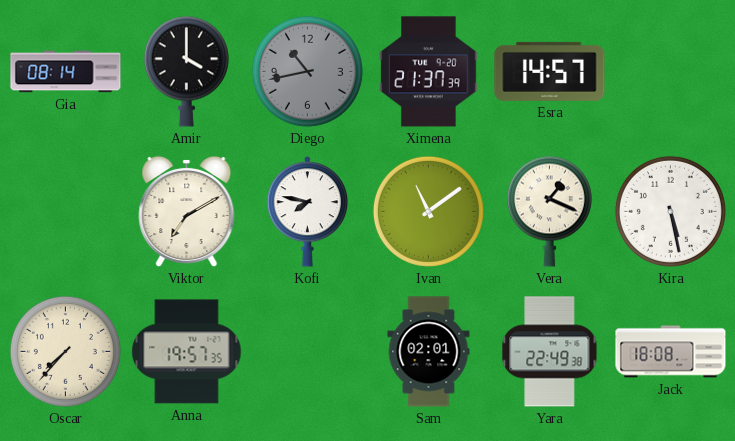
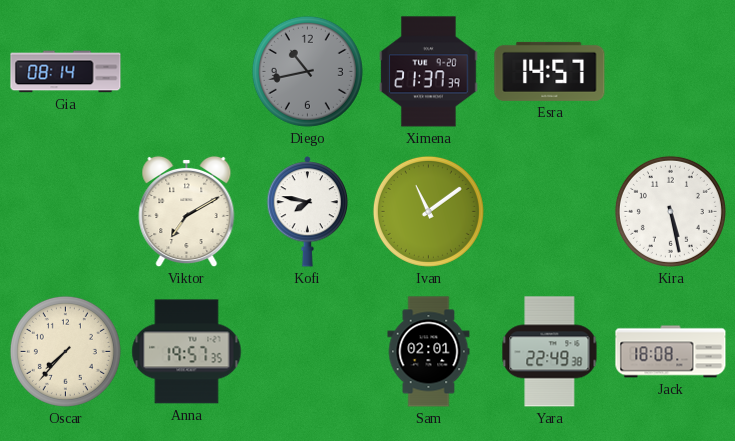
Amir: 4:00 -> none (186, 71)
Vera: 1:19 -> none (549, 211)
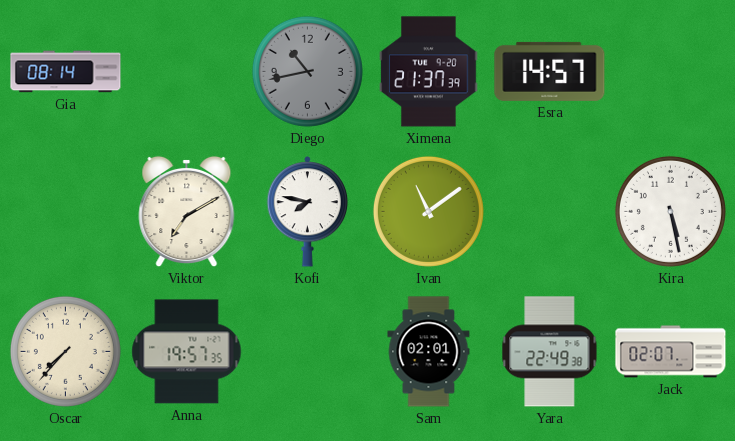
Jack: 18:08 -> 02:07 (671, 352)
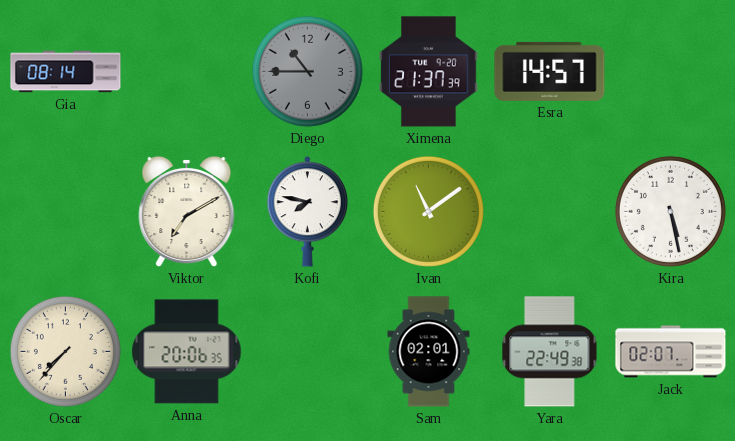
Diego: 10:43 -> 10:45 (307, 71)
Anna: 19:57 -> 20:06 (187, 352)
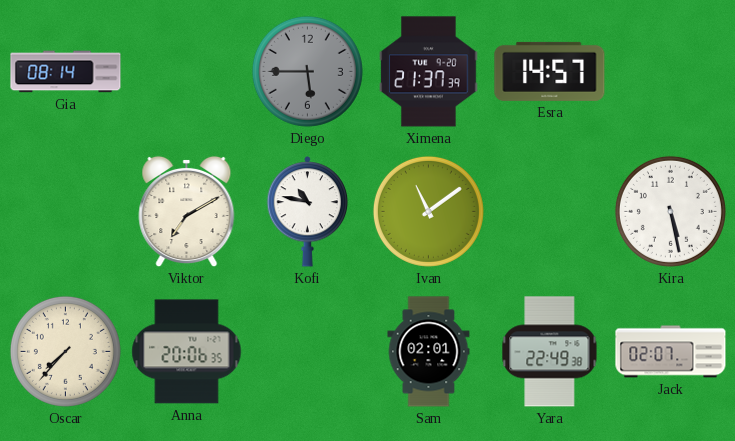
Diego: 10:45 -> 5:45 (307, 71)
Kofi: 7:47 -> 10:47 (308, 212)
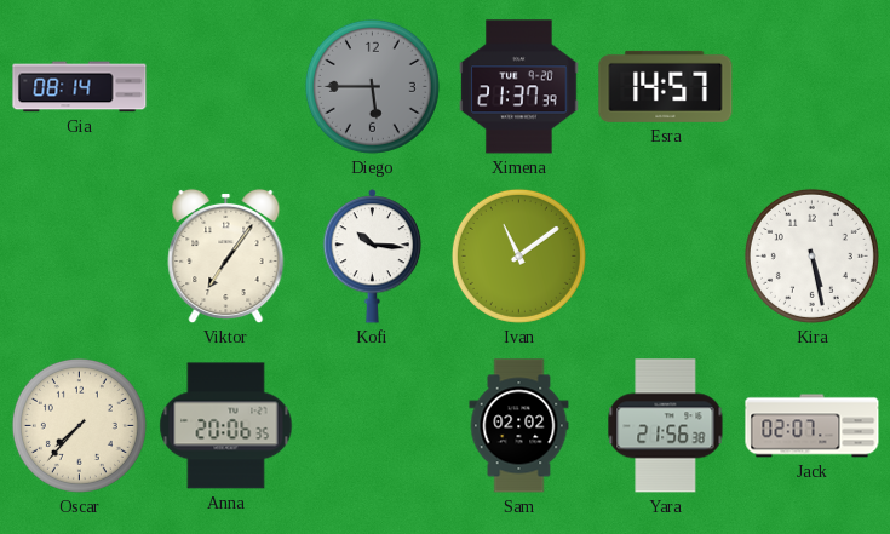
Viktor: 7:10 -> 7:06 (226, 257)
Kofi: 10:47 -> 10:16 (373, 257)
Sam: 02:01 -> 02:02 (519, 426)
Yara: 22:49 -> 21:56 (666, 426)
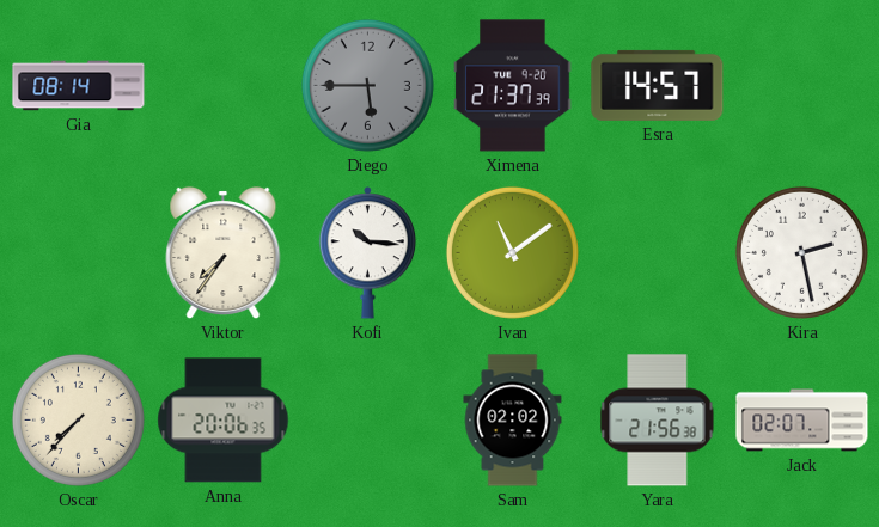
Viktor: 7:06 -> 7:36 (224, 253)
Kira: 5:28 -> 2:28 (801, 252)
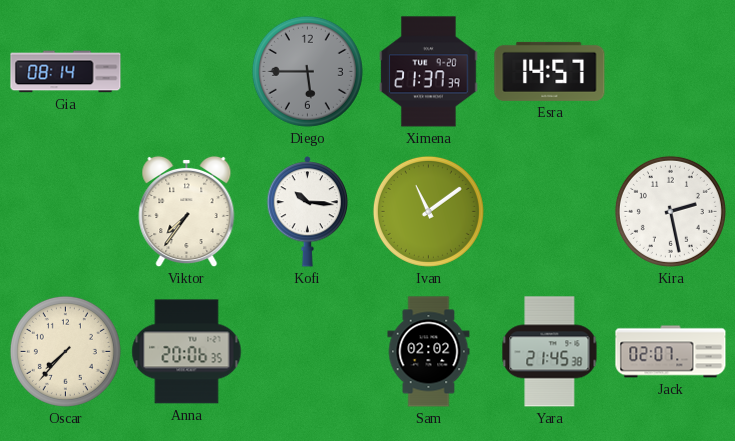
Yara: 21:56 -> 21:45 (550, 352)
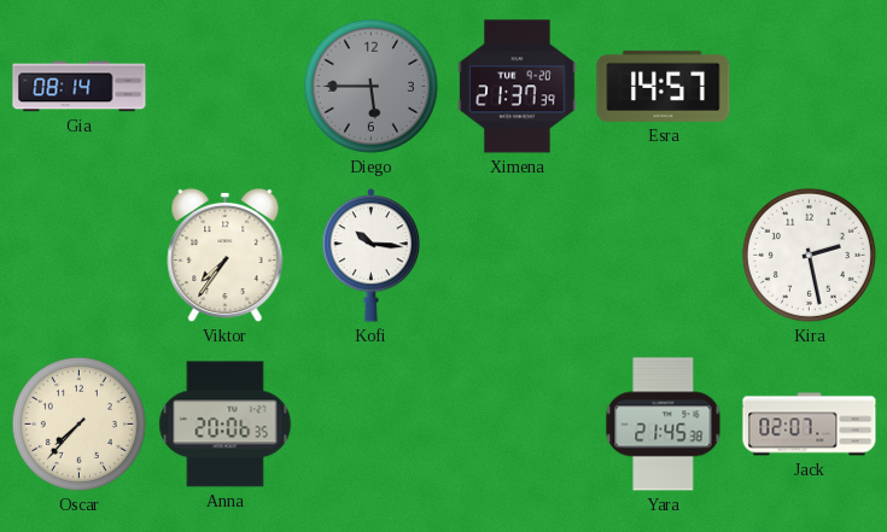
Ivan: 11:09 -> none (428, 211)
Sam: 02:02 -> none (429, 352)
